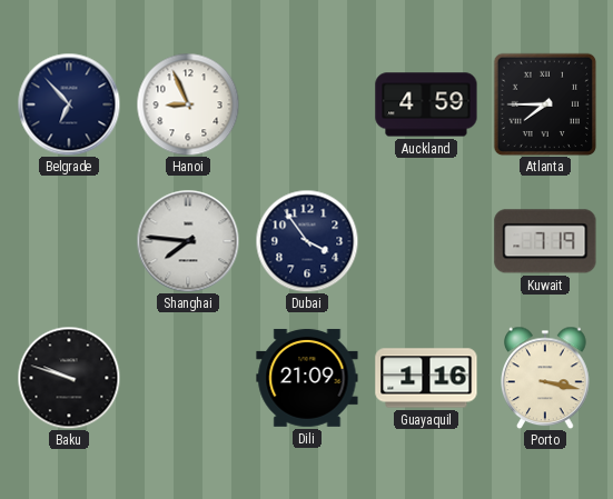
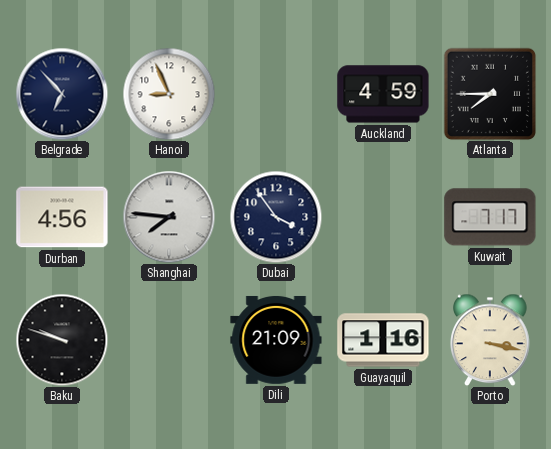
Durban: none -> 4:56 (62, 217)
Kuwait: 7:19 -> 7:17 (490, 217)
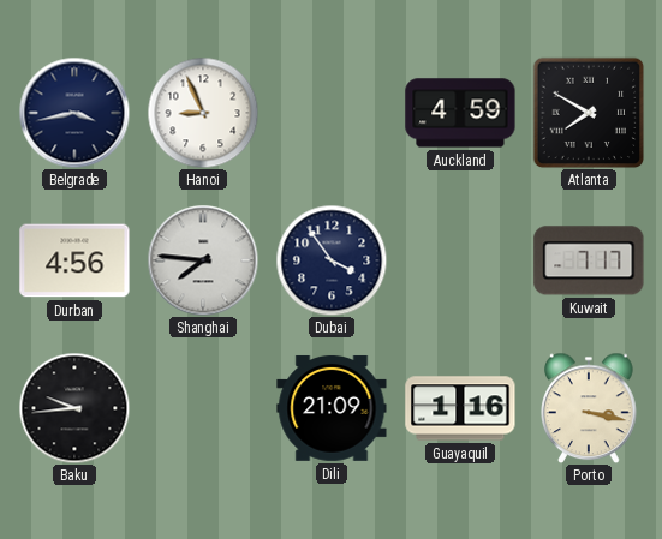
Belgrade: 6:53 -> 3:43 (74, 113)
Atlanta: 7:45 -> 7:50 (589, 113)
Baku: 9:48 -> 9:44 (74, 408)
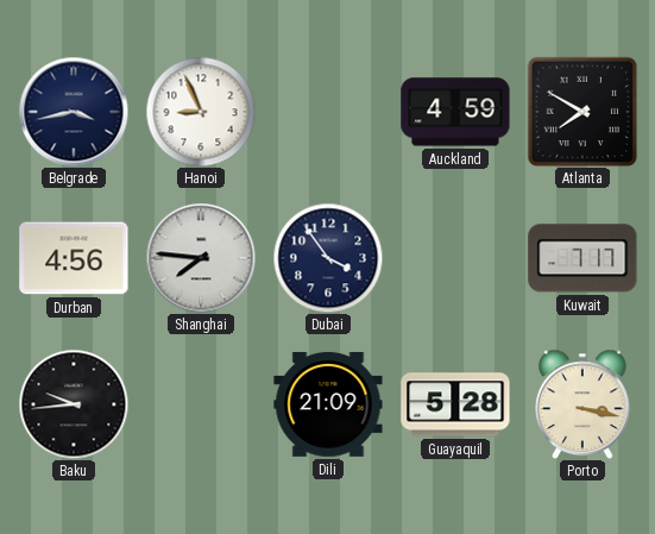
Guayaquil: 1:16 -> 5:28 (455, 404)
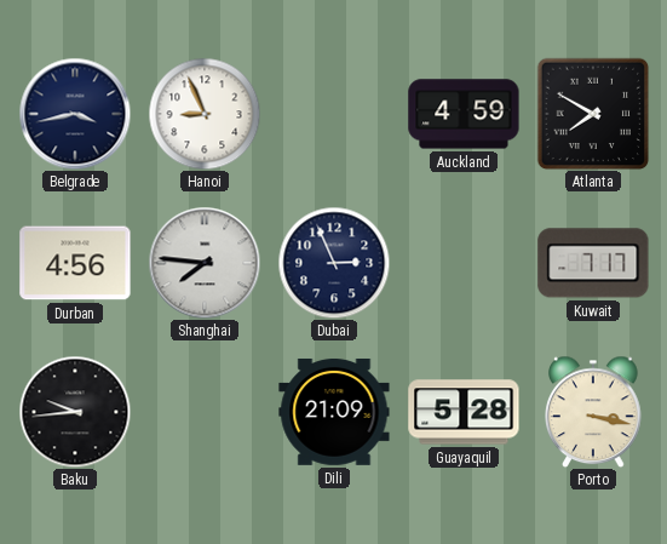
Dubai: 3:54 -> 2:56 (334, 263)
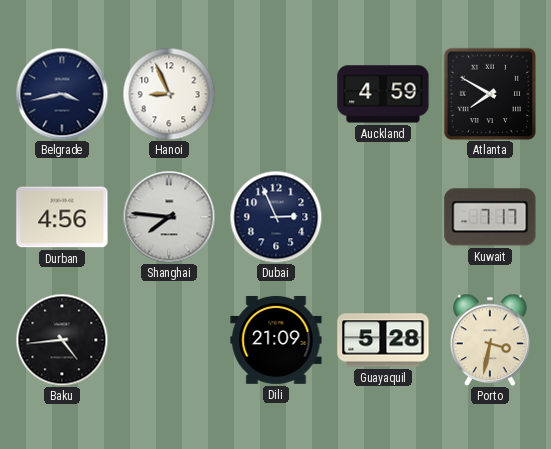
Baku: 9:44 -> 4:44 (62, 340)
Porto: 3:17 -> 3:32 (490, 340)
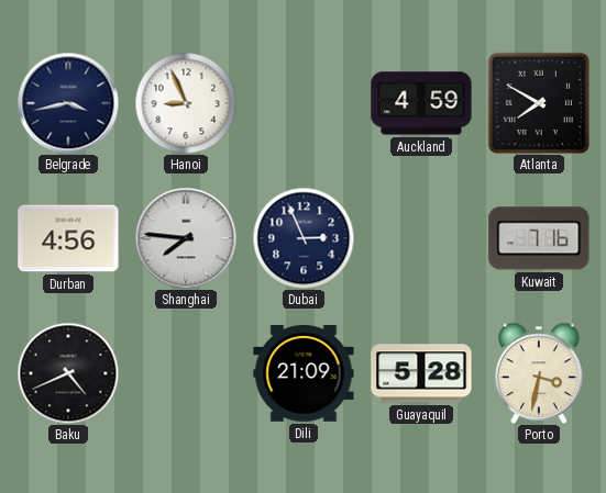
Kuwait: 7:17 -> 7:16 (539, 238)
Baku: 4:44 -> 4:41 (68, 373)
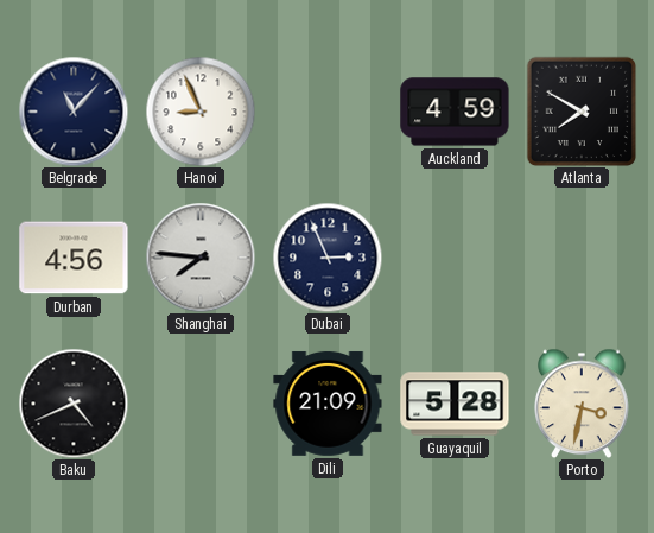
Belgrade: 3:43 -> 11:07 (74, 112)
Kuwait: 7:16 -> none (539, 238)
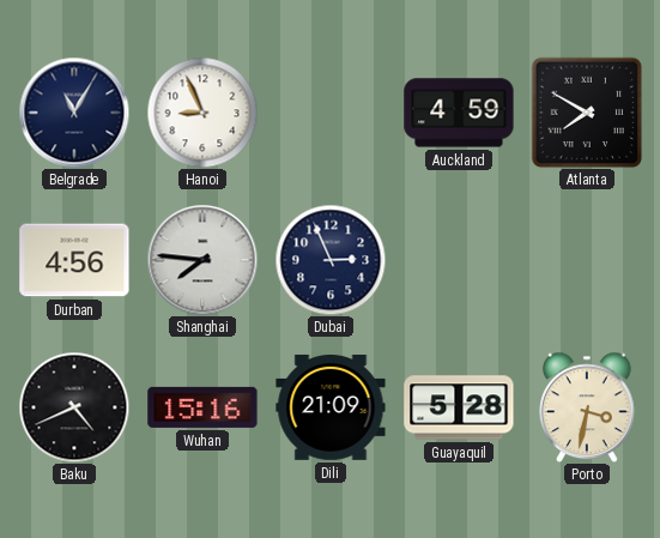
Belgrade: 11:07 -> 11:05 (74, 113)
Wuhan: none -> 15:16 (202, 407)
